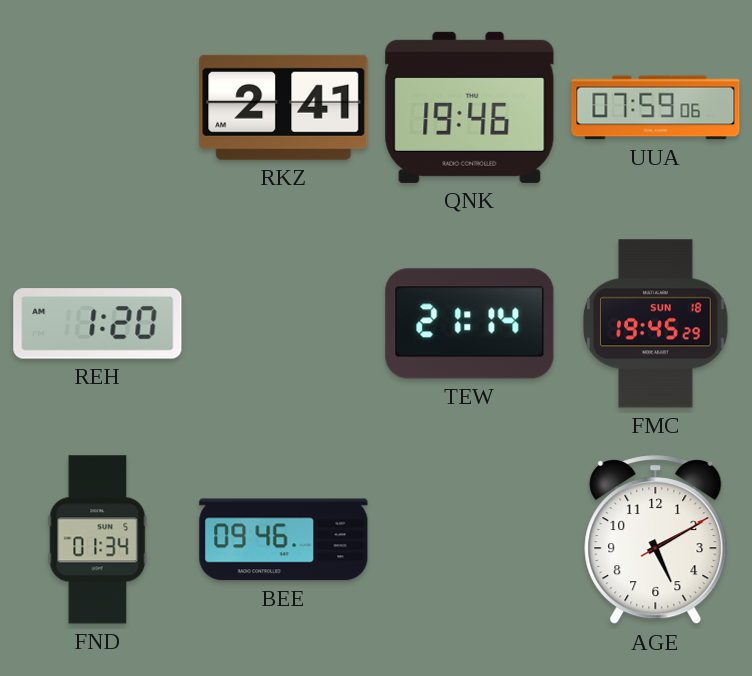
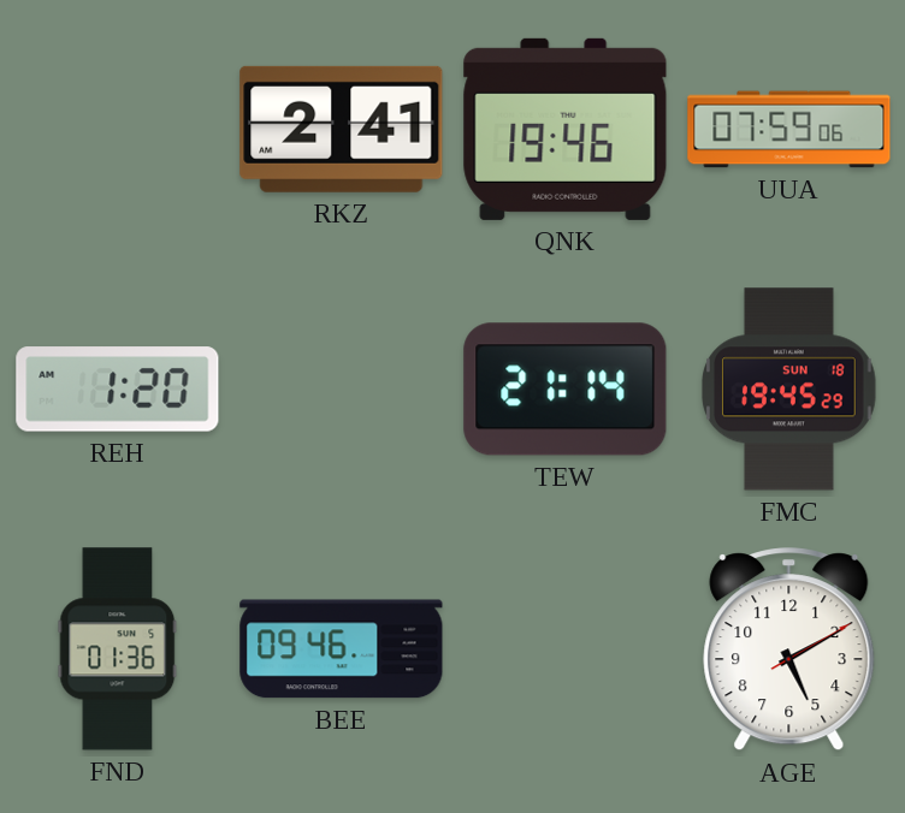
FND: 01:34 -> 01:36 (118, 649)
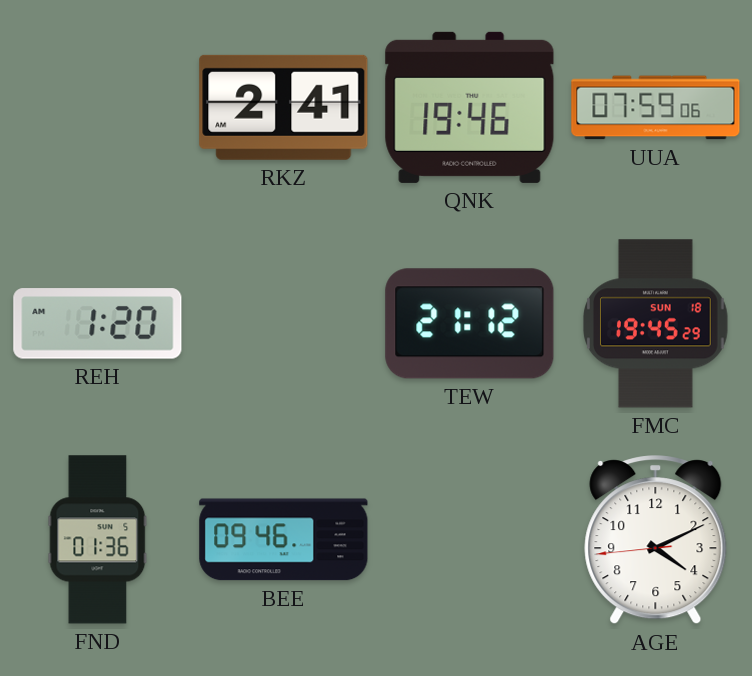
TEW: 21:14 -> 21:12 (470, 324)
AGE: 5:10 -> 4:10 (656, 540)
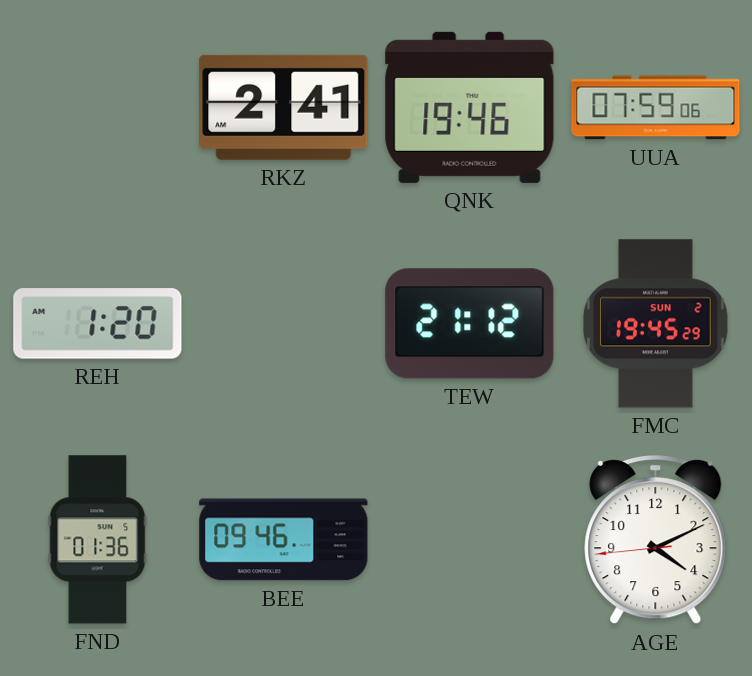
FMC date: SUN 18 -> SUN 2 (656, 324)
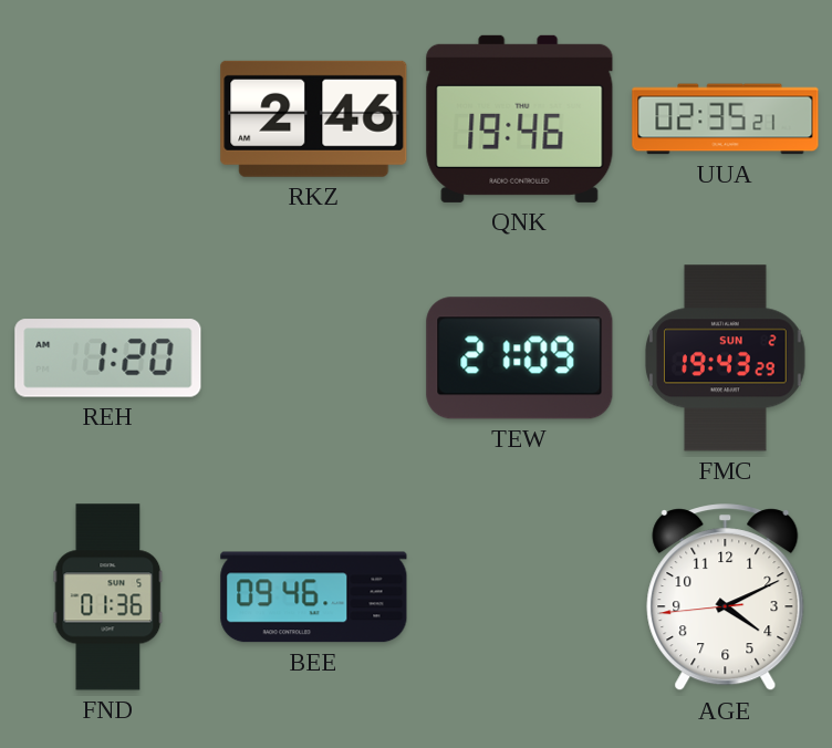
RKZ: 2:41 -> 2:46 (314, 118)
UUA: 07:59 -> 02:35 (726, 120)
TEW: 21:12 -> 21:09 (520, 359)
FMC: 19:45 -> 19:43 (726, 359)
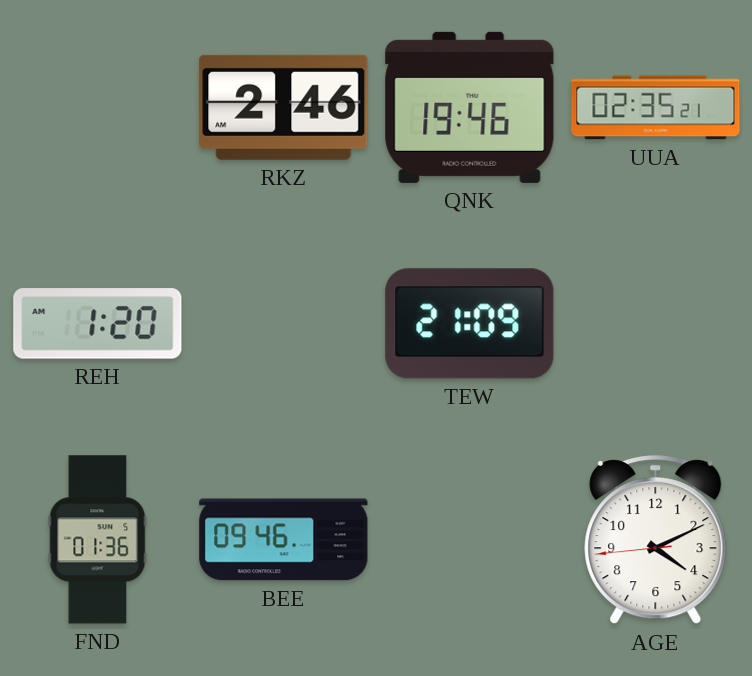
FMC: 19:43 -> none (726, 359)
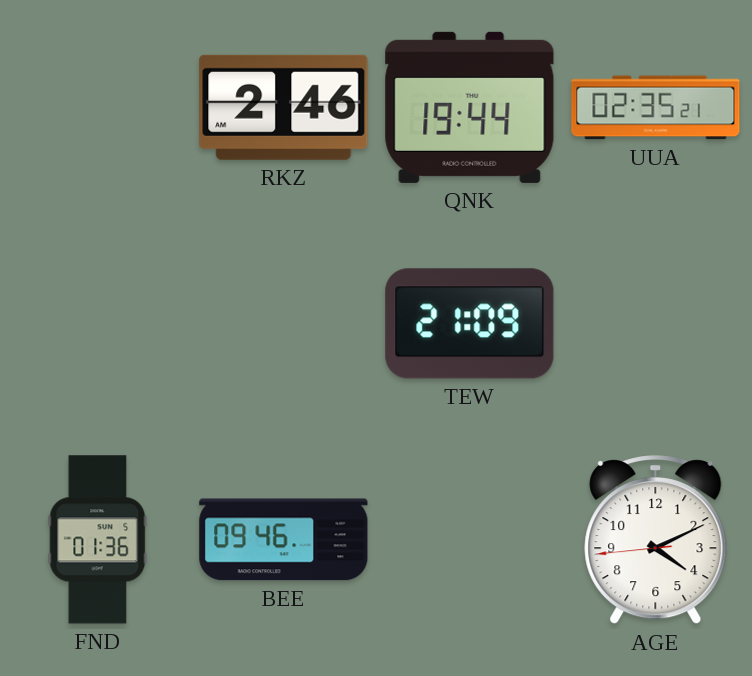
QNK: 19:46 -> 19:44 (470, 107)
REH: 1:20 -> none (98, 324)
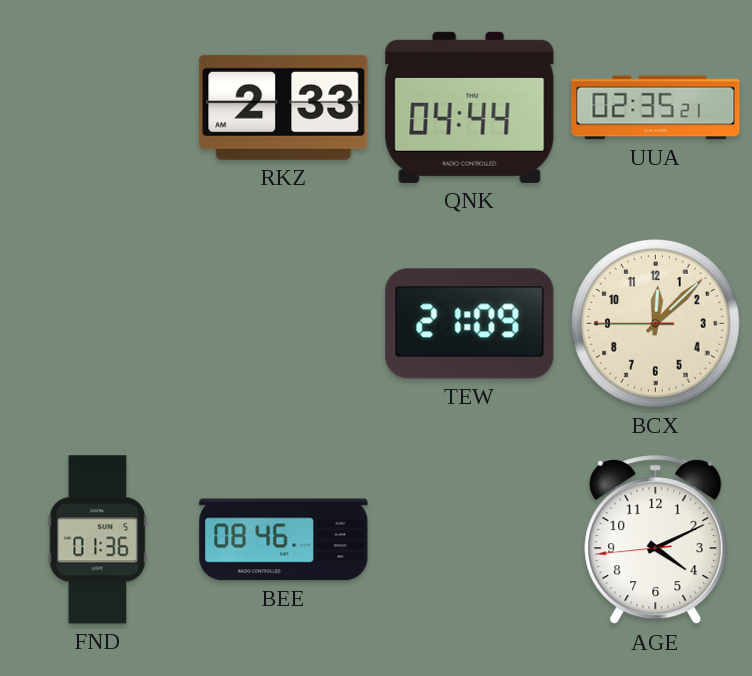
RKZ: 2:46 -> 2:33 (284, 107)
QNK: 19:44 -> 04:44 (470, 107)
BCX: none -> 12:07 (656, 324)
BEE: 09:46 -> 08:46 (284, 540)
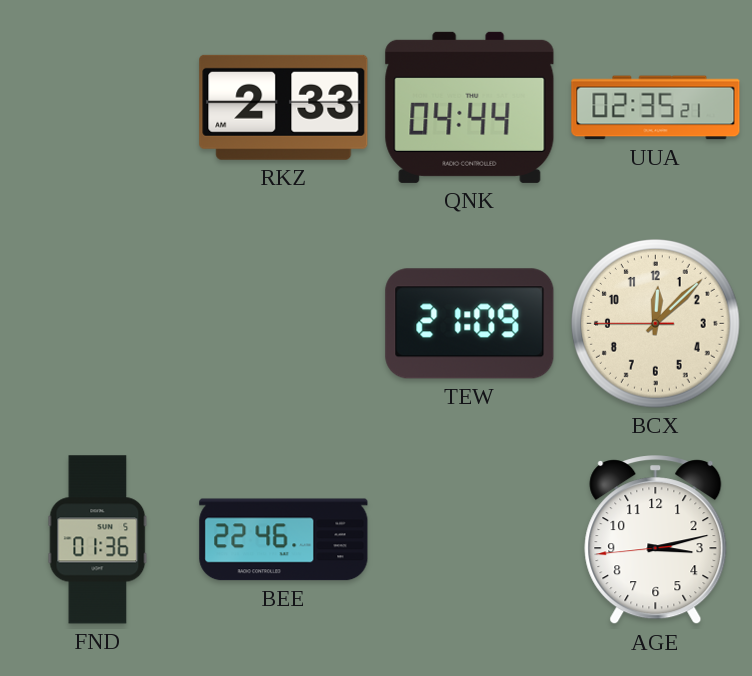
BEE: 08:46 -> 22:46 (284, 540)
AGE: 4:10 -> 3:12 (656, 540)
